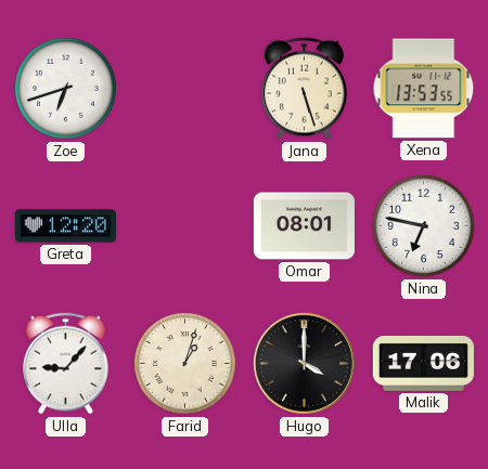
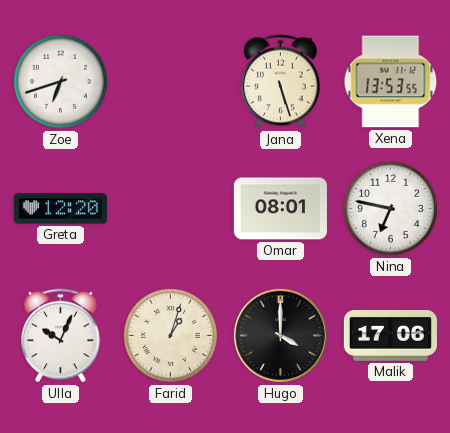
Ulla: 9:07 -> 10:04 (61, 336)
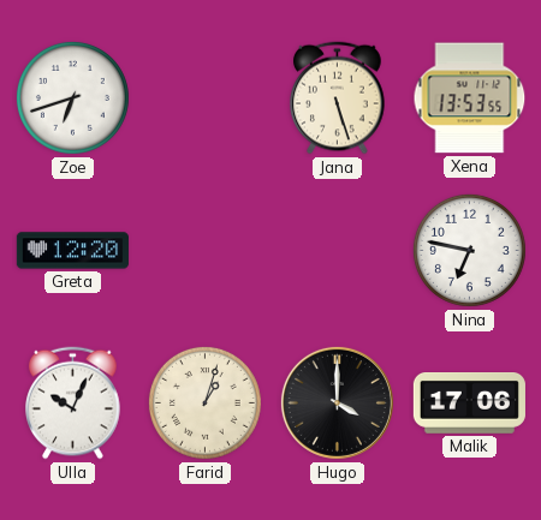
Omar: 08:01 -> none (280, 209)
